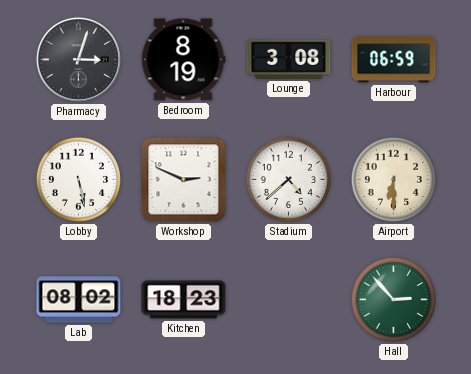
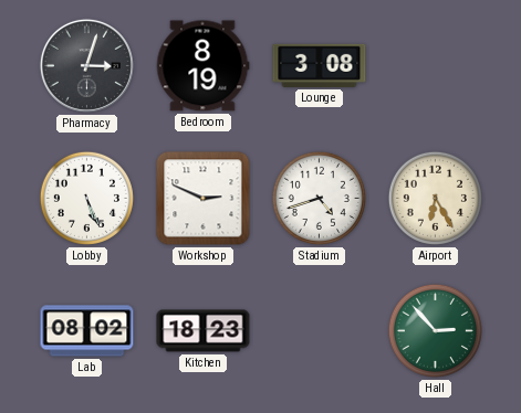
Harbour: 06:59 -> none (394, 60)
Lobby: 5:28 -> 5:26 (86, 198)
Stadium: 4:38 -> 4:42 (319, 198)
Airport: 6:30 -> 6:25 (435, 198)
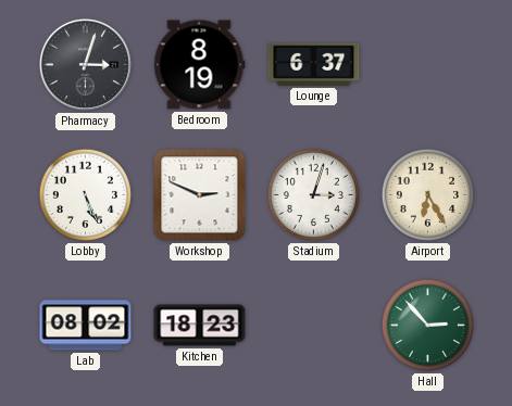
Lounge: 3:08 -> 6:37 (314, 64)
Stadium: 4:42 -> 3:03 (313, 194)
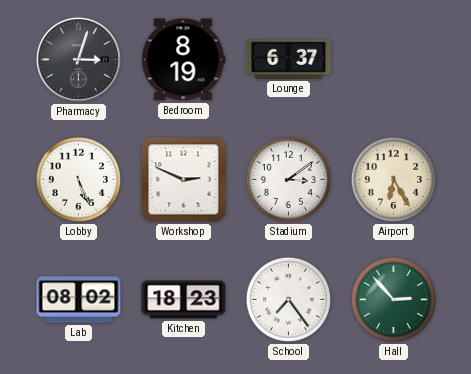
Stadium: 3:03 -> 3:09 (288, 179)
School: none -> 7:24 (288, 299)
